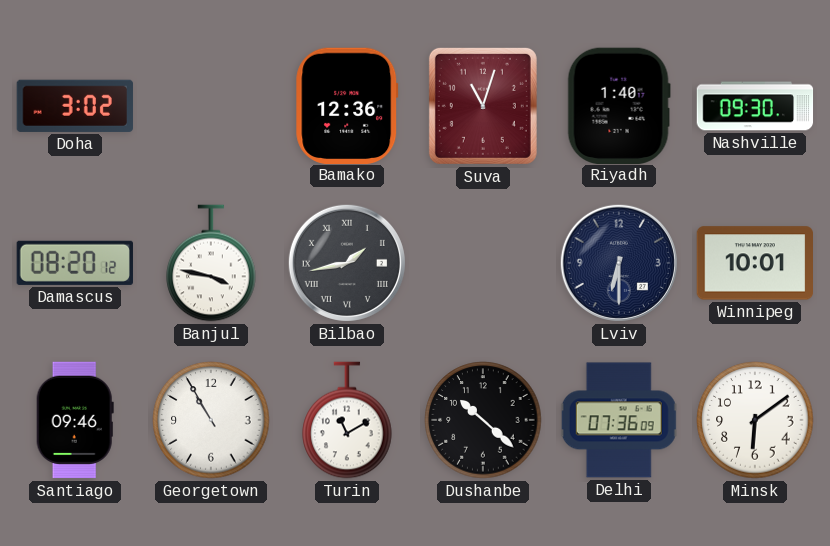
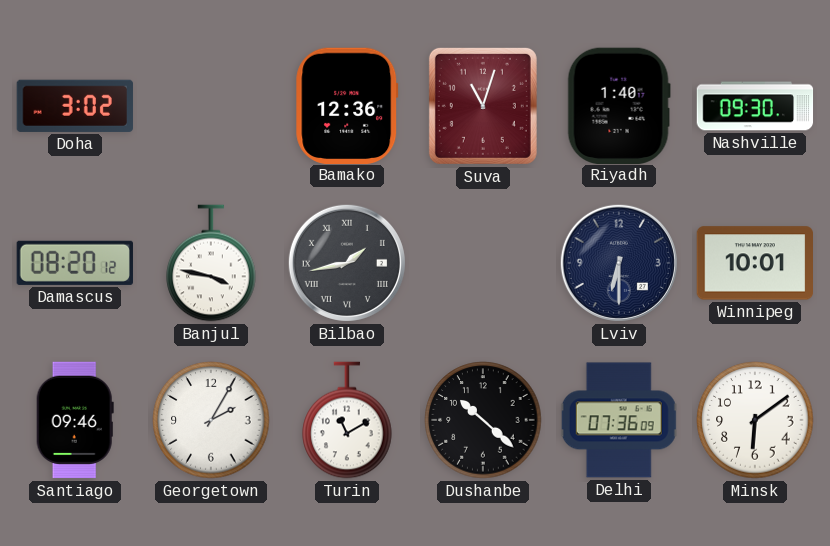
Georgetown: 10:55 -> 2:05 (211, 420)
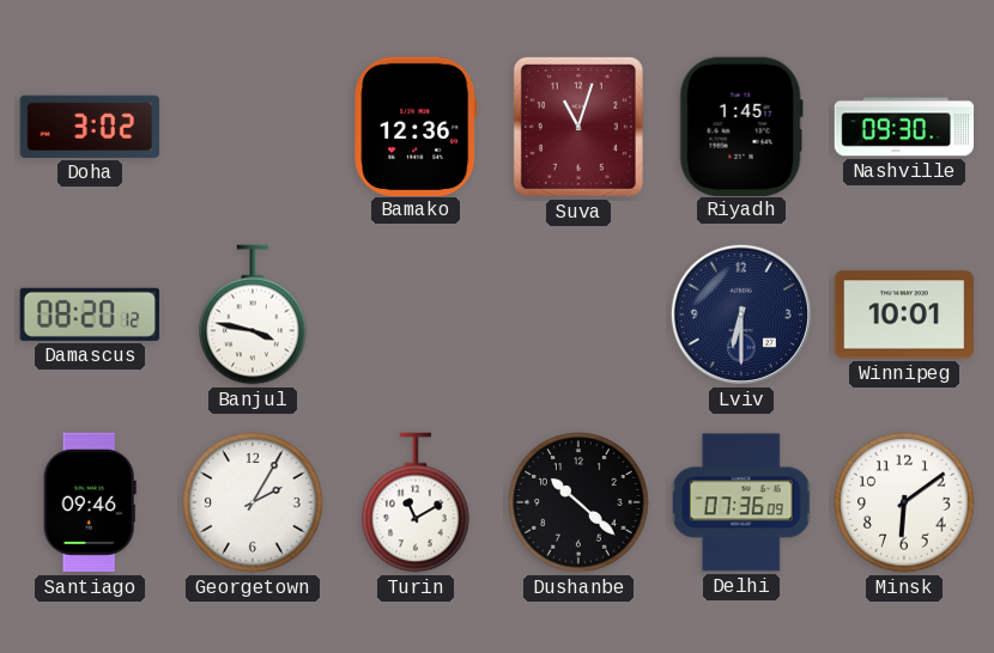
Riyadh: 1:40 -> 1:45 (741, 126)
Bilbao: 1:43 -> none (347, 263)
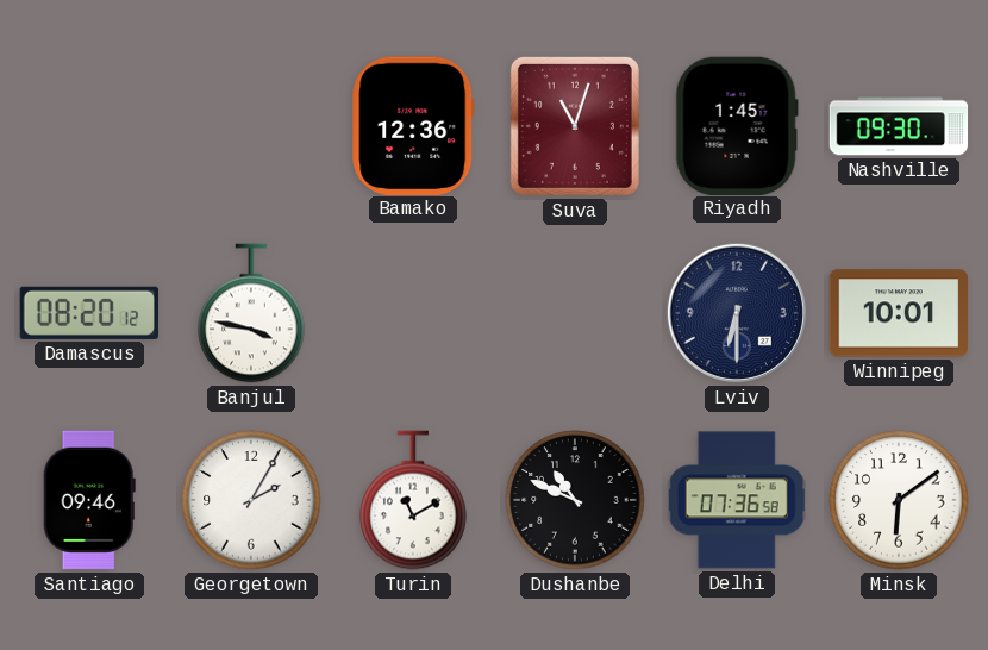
Doha: 3:02 -> none (90, 127)
Dushanbe: 10:22 -> 10:49 (575, 500)
Delhi: 07:36:09 -> 07:36:58 (737, 500)
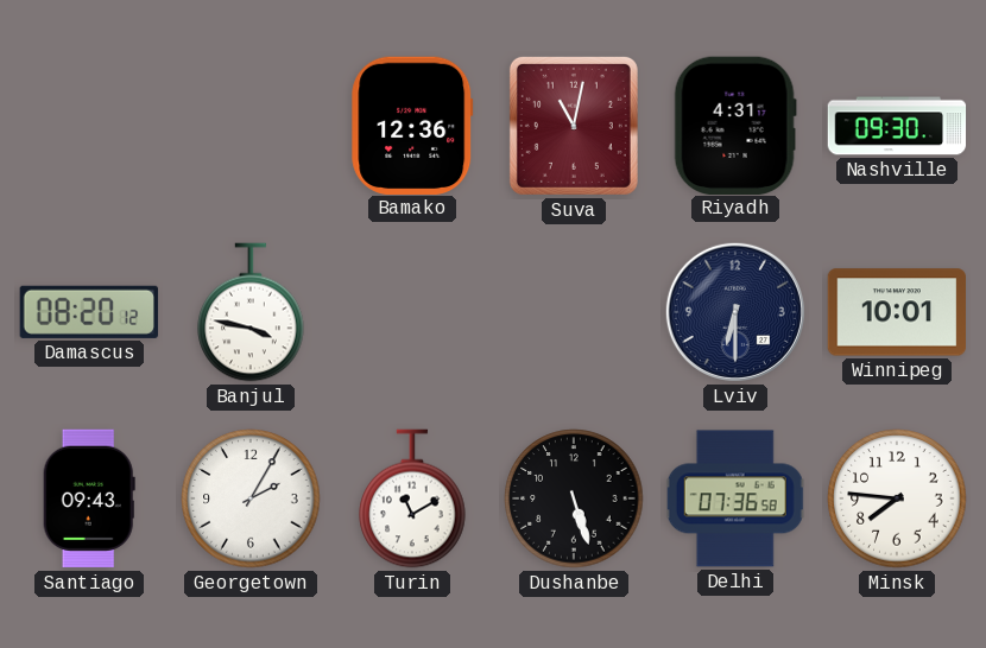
Suva: 11:03 -> 11:02 (574, 126)
Riyadh: 1:45 -> 4:31 (735, 125)
Santiago: 09:46 -> 09:43 (89, 498)
Dushanbe: 10:49 -> 5:27 (574, 498)
Minsk: 6:09 -> 7:46 (897, 498)
